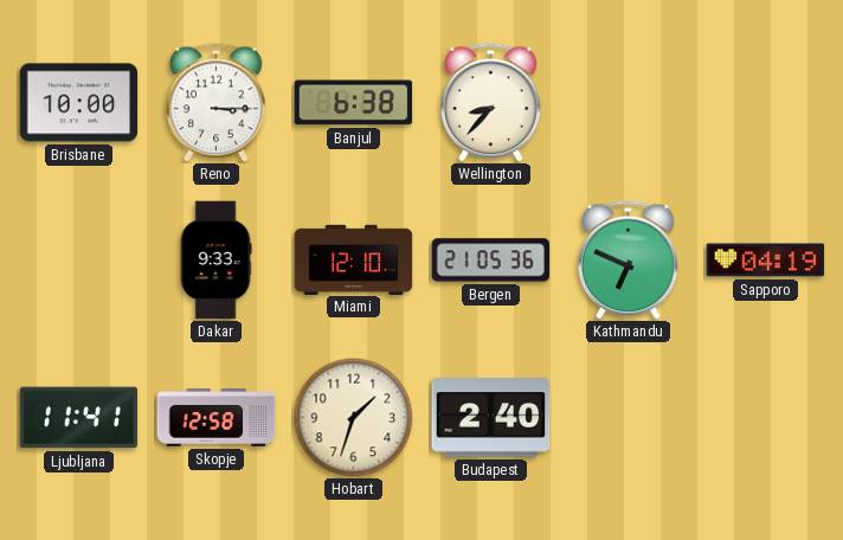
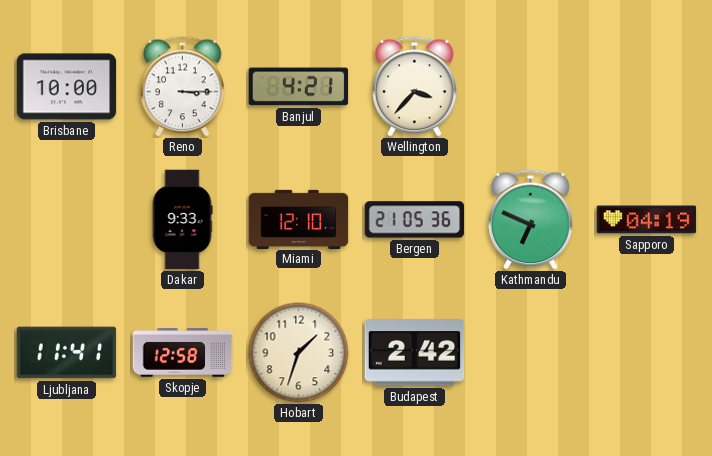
Banjul: 6:38 -> 4:21 (299, 87)
Wellington: 8:37 -> 3:37 (415, 87)
Budapest: 2:40 -> 2:42 (415, 353)
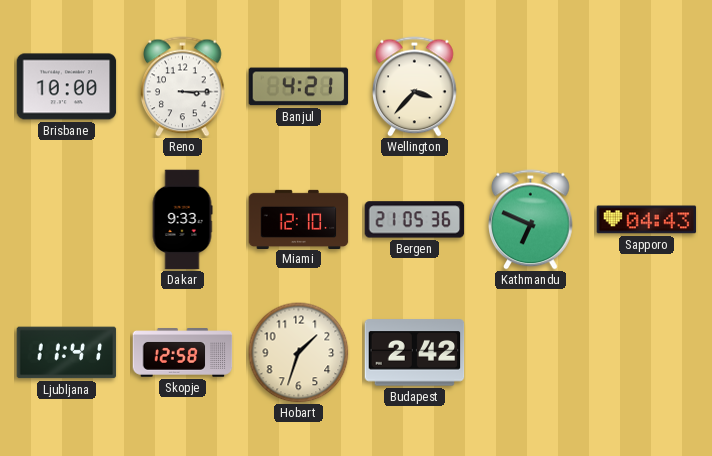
Sapporo: 04:19 -> 04:43 (647, 220)
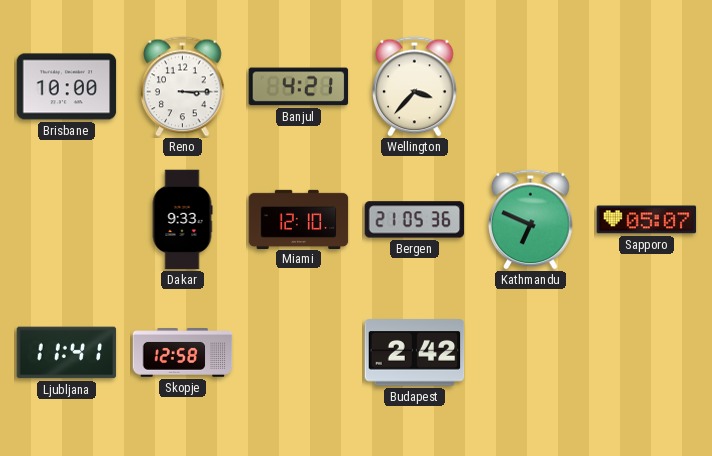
Sapporo: 04:43 -> 05:07 (647, 220)
Hobart: 1:33 -> none (299, 353)
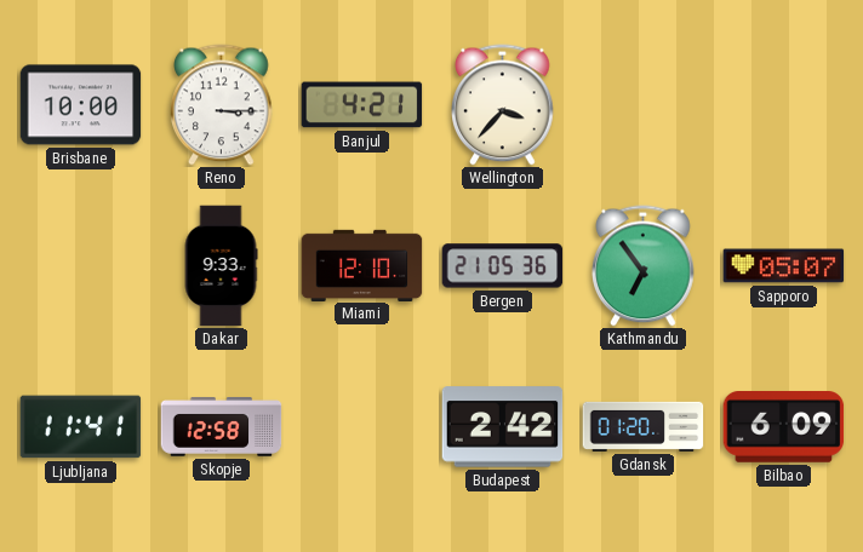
Kathmandu: 6:49 -> 6:54 (644, 266)
Gdansk: none -> 01:20 (644, 426)
Bilbao: none -> 6:09 (784, 427)
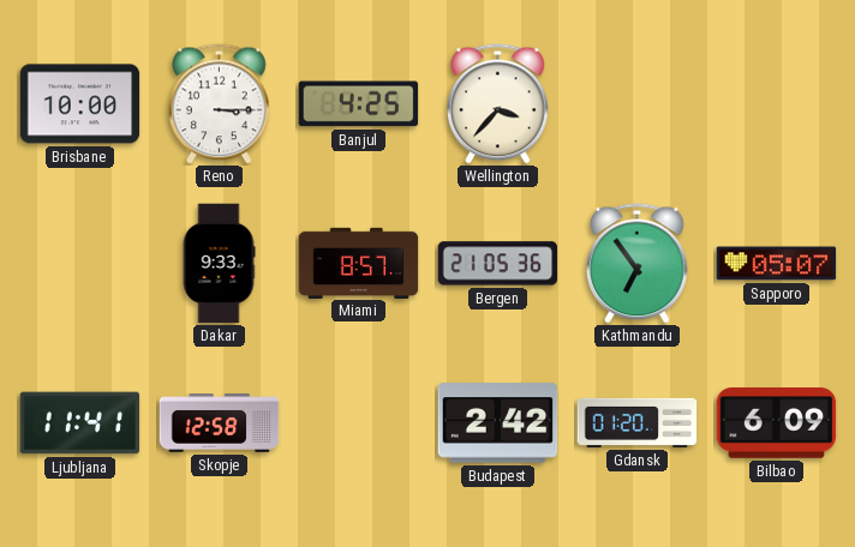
Banjul: 4:21 -> 4:25 (359, 104)
Miami: 12:10 -> 8:57 (359, 263)
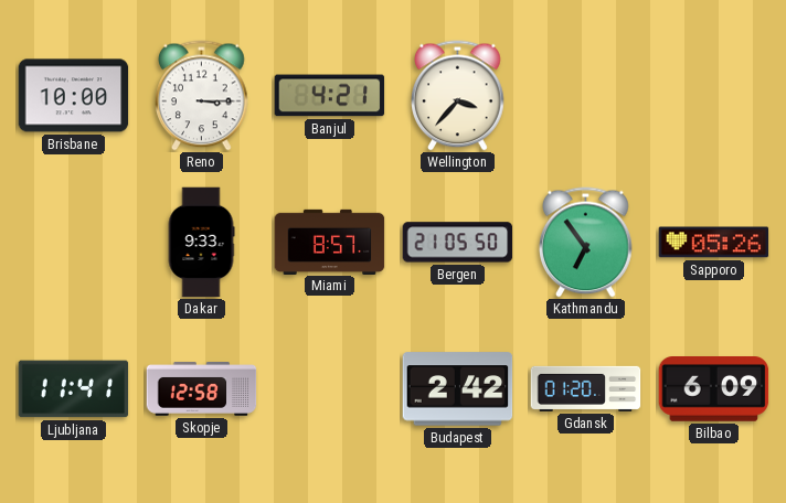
Banjul: 4:25 -> 4:21 (330, 96)
Bergen: 21:05:36 -> 21:05:50 (458, 243)
Sapporo: 05:07 -> 05:26 (714, 243)
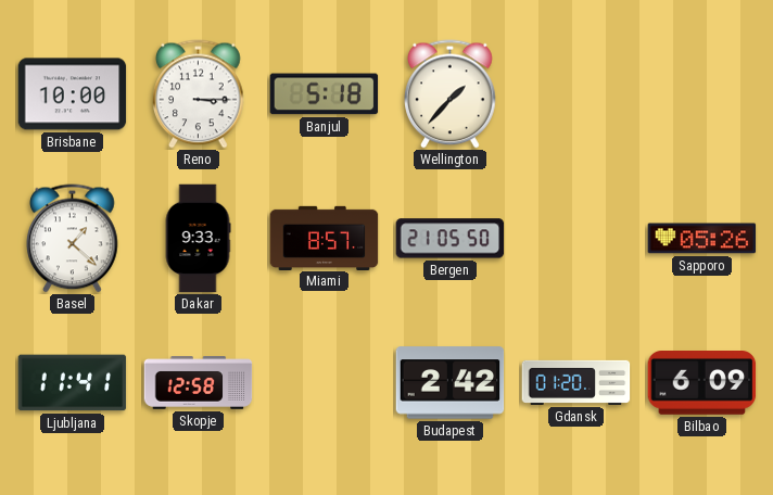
Banjul: 4:21 -> 5:18 (325, 94)
Wellington: 3:37 -> 1:37 (451, 94)
Basel: none -> 1:22 (73, 239)
Kathmandu: 6:54 -> none (586, 243)
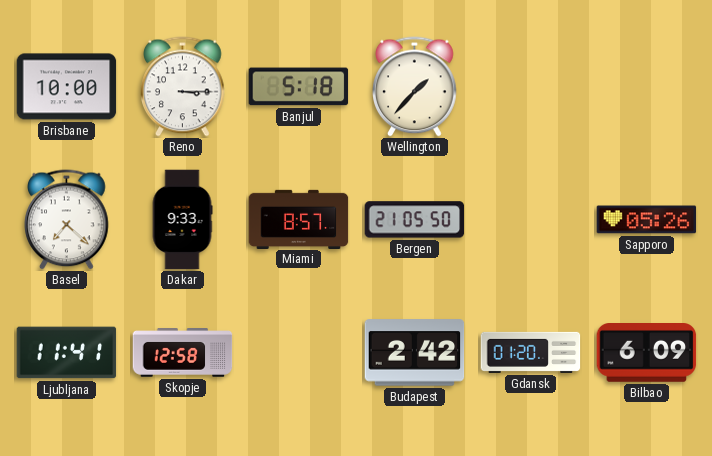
Basel: 1:22 -> 7:22 (67, 220)
